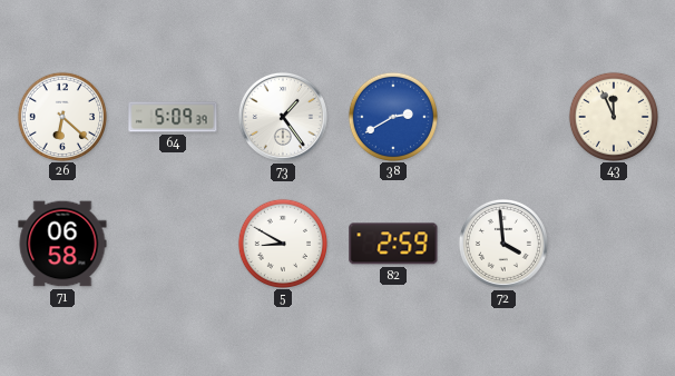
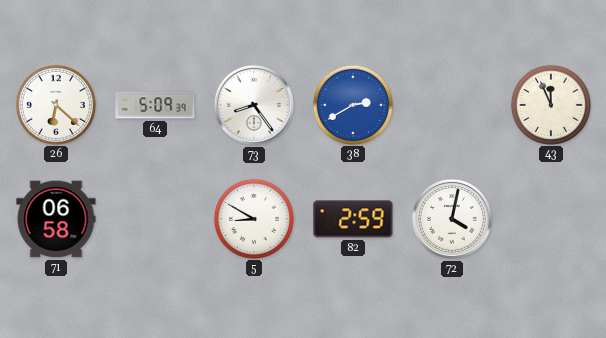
73: 1:24 -> 8:24 (254, 105)
72: 3:59 -> 4:02 (452, 219)
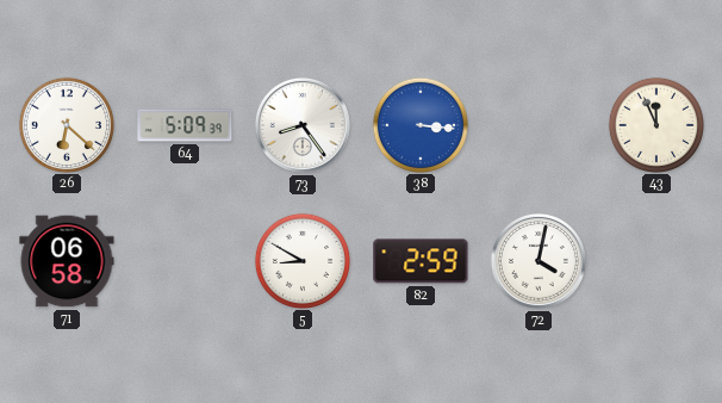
38: 2:40 -> 3:16 (419, 124)
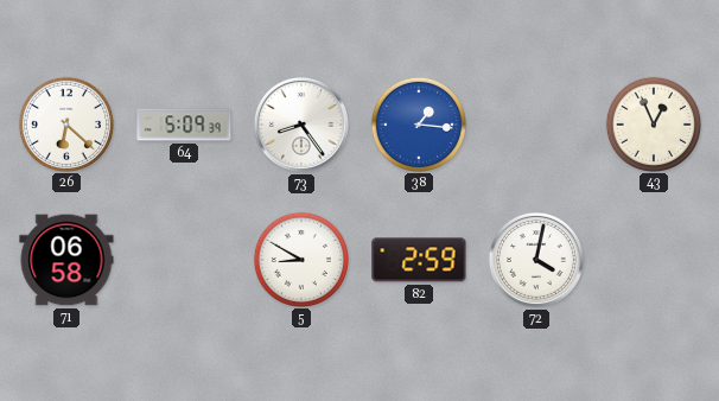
38: 3:16 -> 1:16 (418, 123)
43: 11:56 -> 12:56 (653, 123)
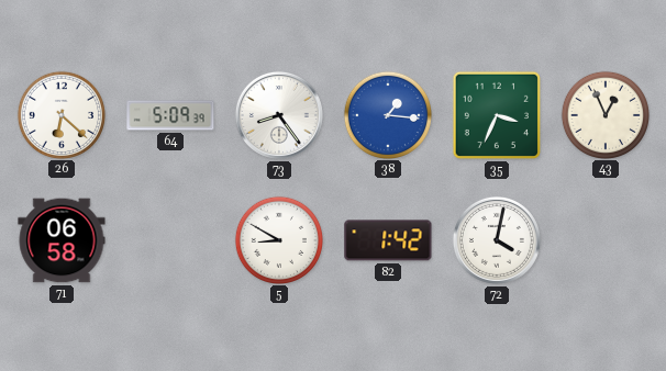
35: none -> 3:34 (497, 115)
82: 2:59 -> 1:42 (388, 240)
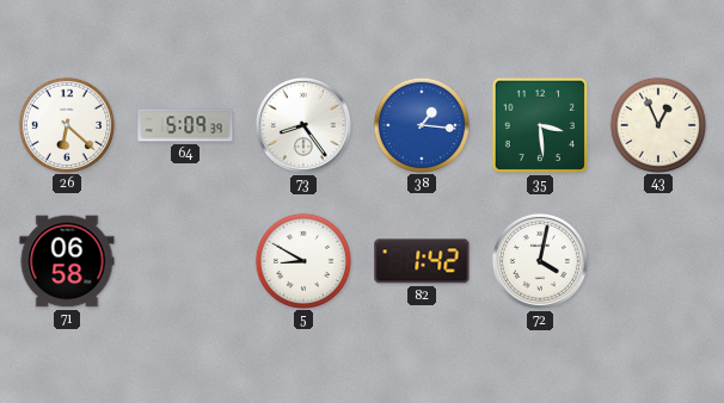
35: 3:34 -> 3:29 (540, 125)
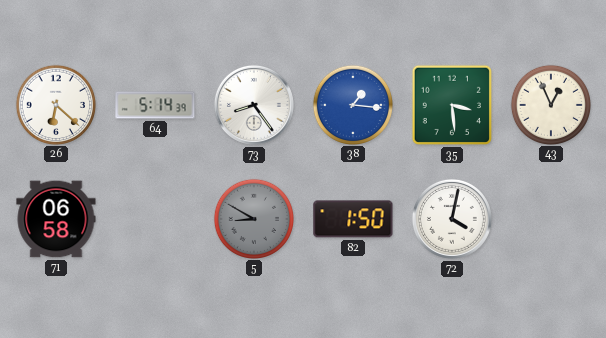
64: 5:09 -> 5:14 (155, 105)
5 dial: white -> grey (253, 218)
82: 1:42 -> 1:50 (353, 219)
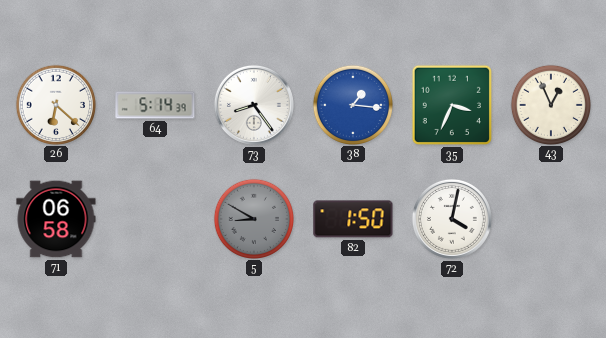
35: 3:29 -> 3:34 (452, 105)
